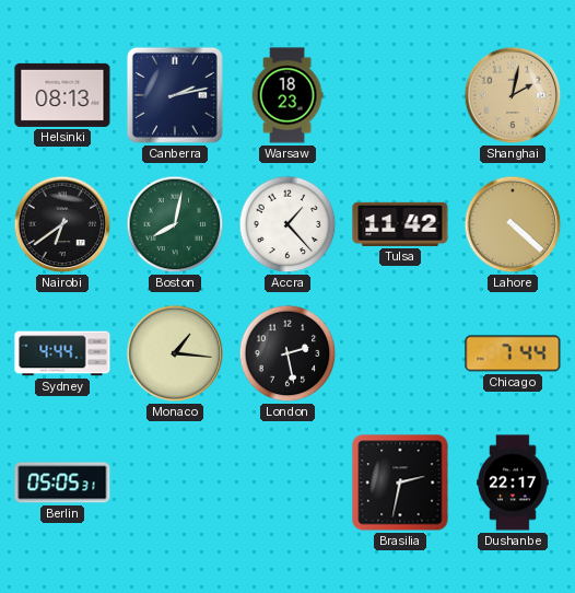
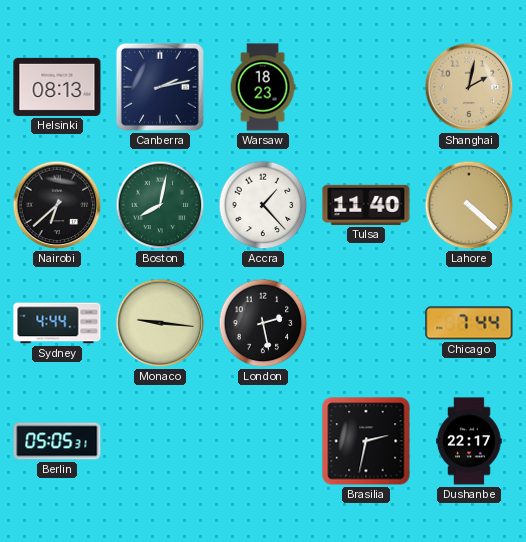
Nairobi: 6:39 -> 6:38 (57, 205)
Tulsa: 11:42 -> 11:40 (366, 205)
Monaco: 1:16 -> 9:16 (160, 323)
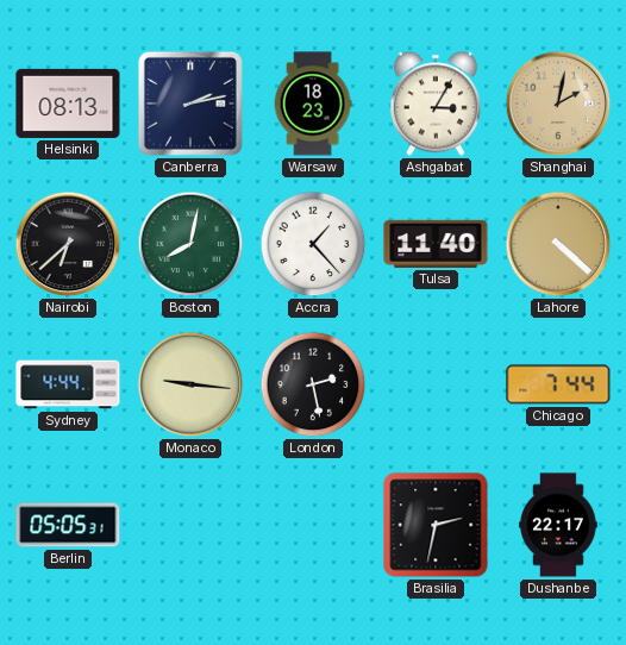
Ashgabat: none -> 3:05 (436, 104)
